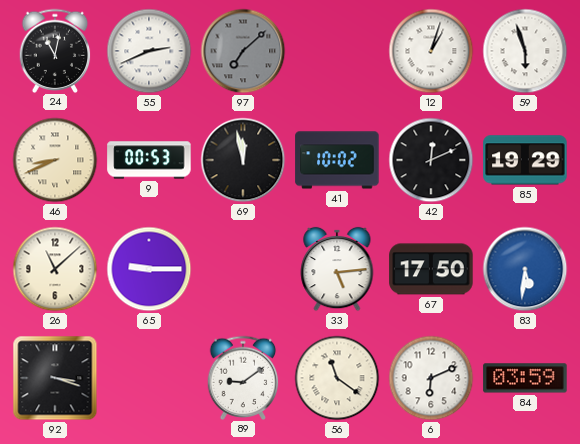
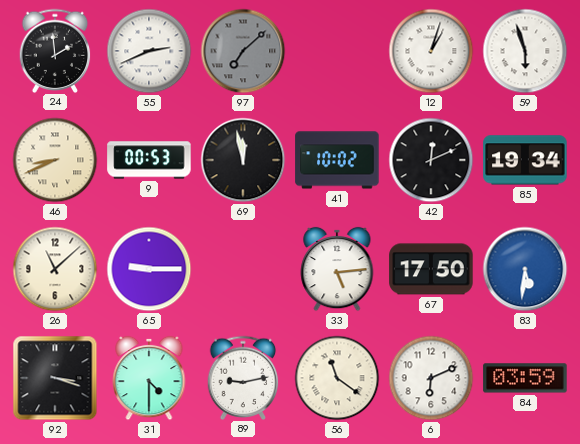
24: 11:02 -> 1:59 (55, 50)
85: 19:29 -> 19:34 (525, 160)
31: none -> 4:30 (149, 378)
89: 9:09 -> 9:13 (243, 377)
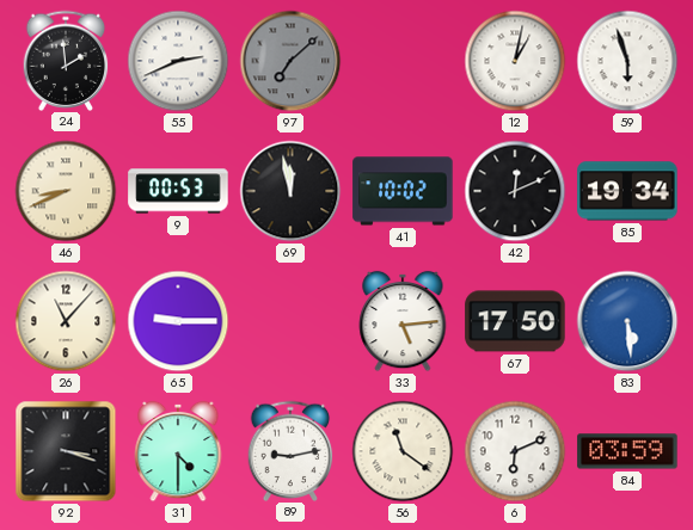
12: 1:03 -> 1:02 (515, 61)
26: 11:08 -> 11:07 (66, 321)
83: 5:31 -> 5:29 (627, 321)
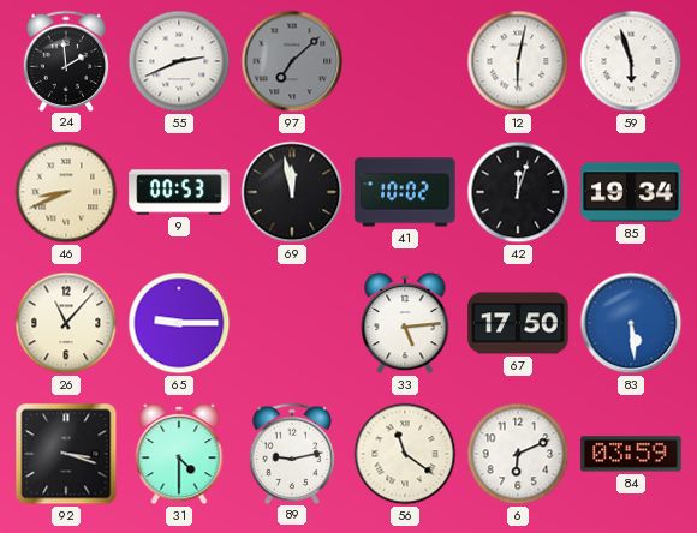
12: 1:02 -> 6:02 (518, 61)
42: 12:11 -> 12:03 (518, 192)
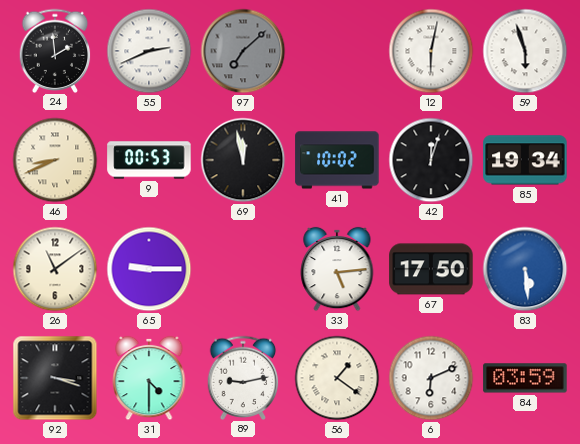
26: 11:07 -> 11:09 (55, 269)
56: 11:21 -> 1:21 (337, 378)
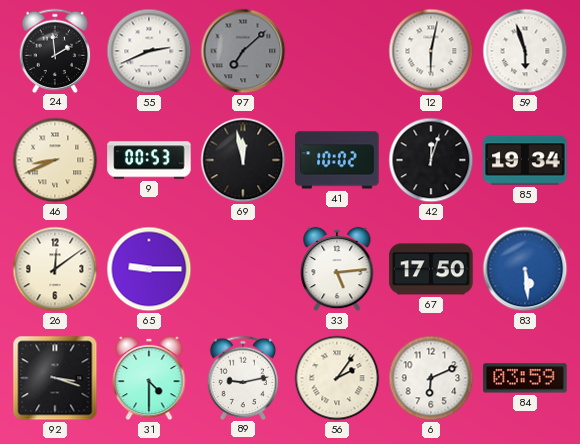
26: 11:09 -> 12:09 (55, 269)
56: 1:21 -> 2:06 (337, 378)
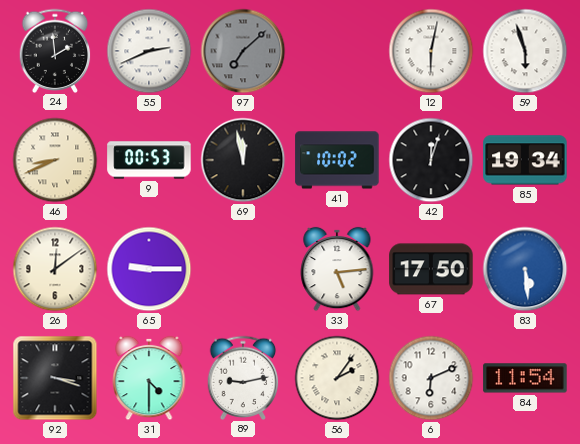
84: 03:59 -> 11:54 (525, 378)
